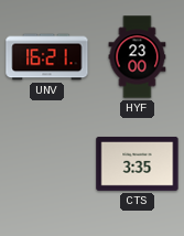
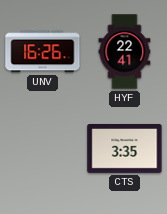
UNV: 16:21 -> 16:26 (43, 52)
HYF: 23:00 -> 22:41 (125, 52)
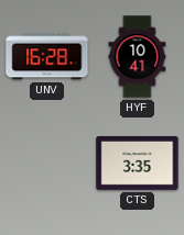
UNV: 16:26 -> 16:28 (47, 57)
HYF: 22:41 -> 10:41 (138, 57)
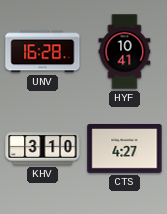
KHV: none -> 3:10 (43, 149)
CTS: 3:35 -> 4:27 (125, 148)
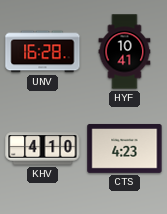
KHV: 3:10 -> 4:10 (43, 149)
CTS: 4:27 -> 4:23 (125, 148)
